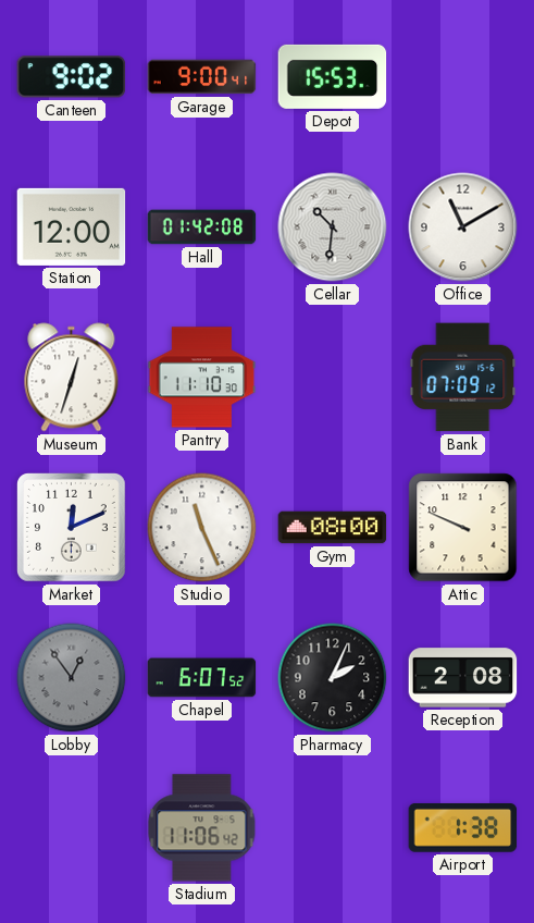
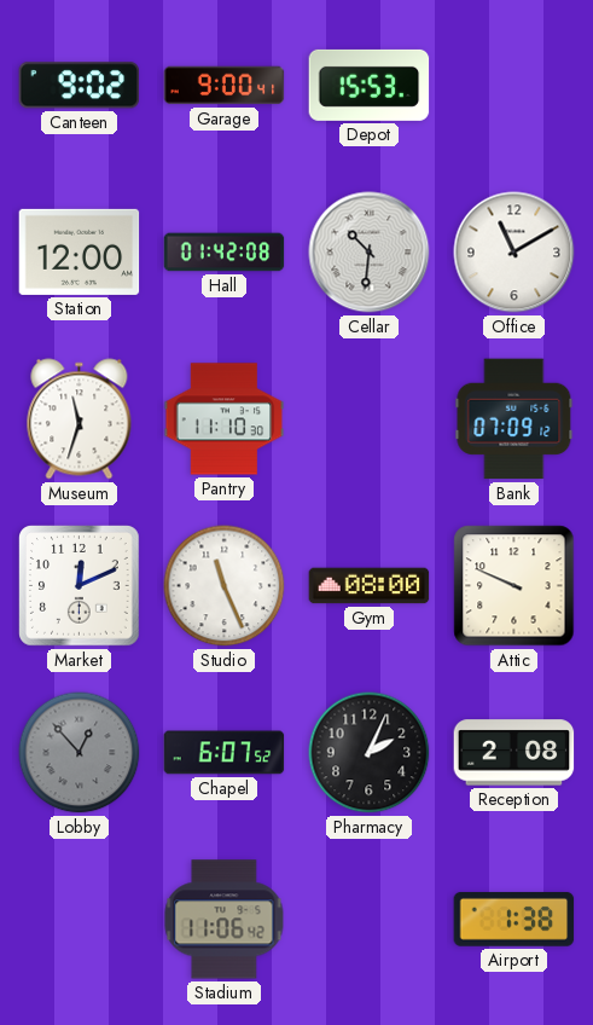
Museum: 12:33 -> 11:33 (80, 419)
Lobby: 12:54 -> 12:53 (80, 753)
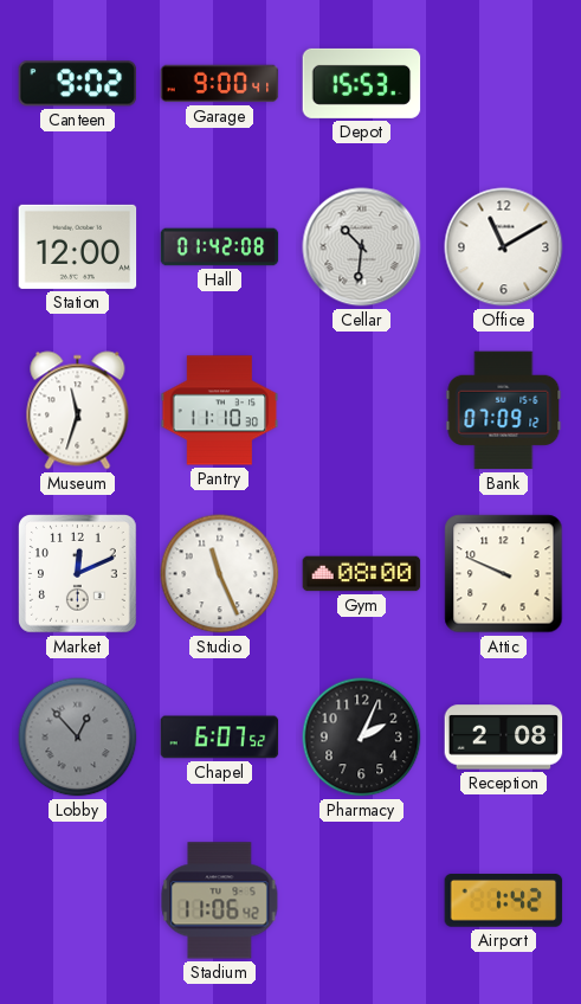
Airport: 1:38 -> 1:42 (504, 900)
